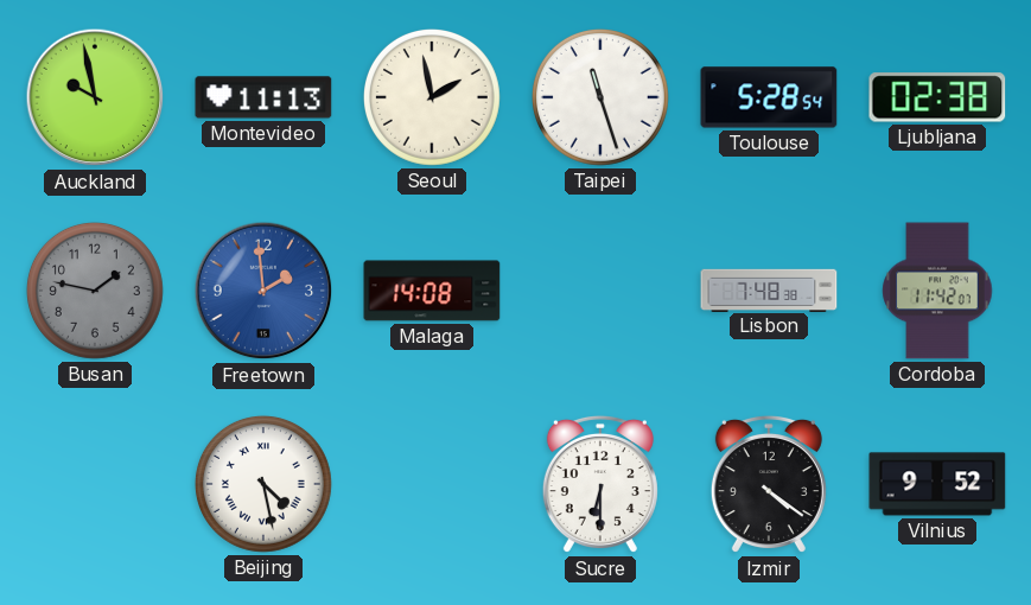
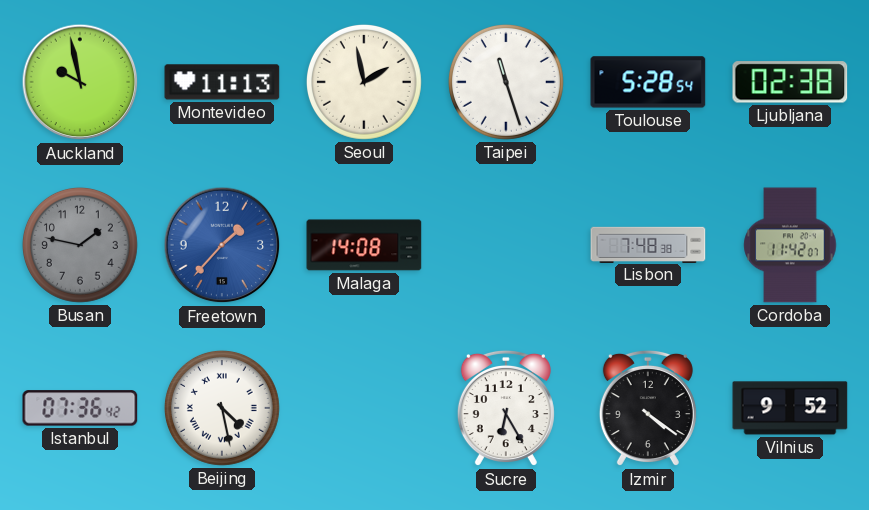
Freetown: 1:59 -> 1:37 (222, 245)
Istanbul: none -> 07:36 (80, 408)
Sucre: 6:30 -> 6:25 (506, 408)
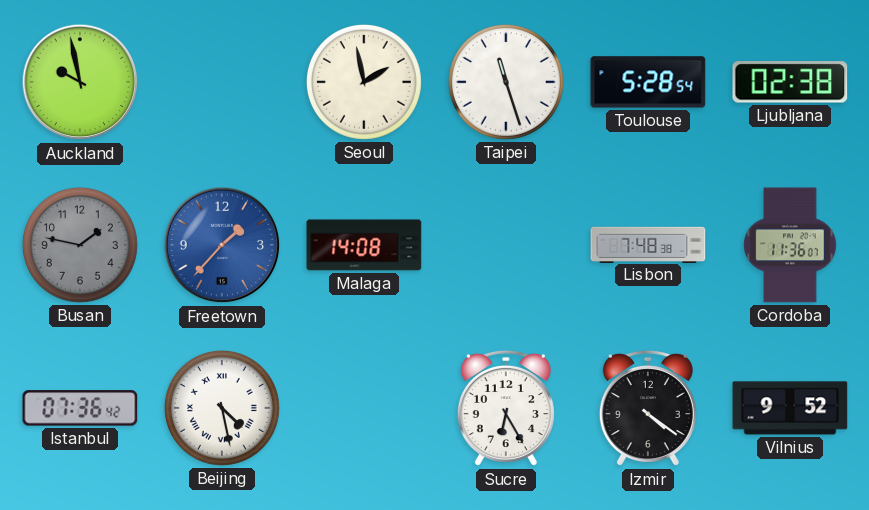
Montevideo: 11:13 -> none (222, 82)
Cordoba: 11:42 -> 11:36 (790, 245)
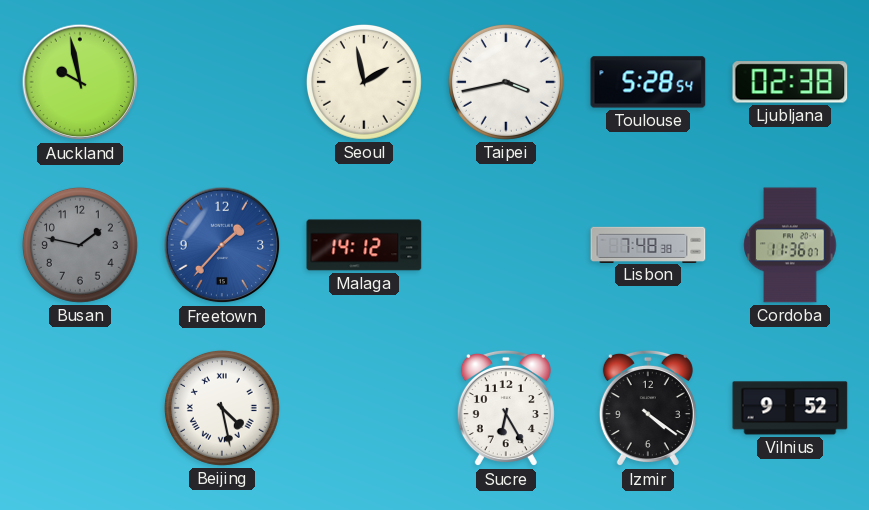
Taipei: 11:27 -> 3:43 (506, 82)
Malaga: 14:08 -> 14:12 (364, 245)
Istanbul: 07:36 -> none (80, 408)
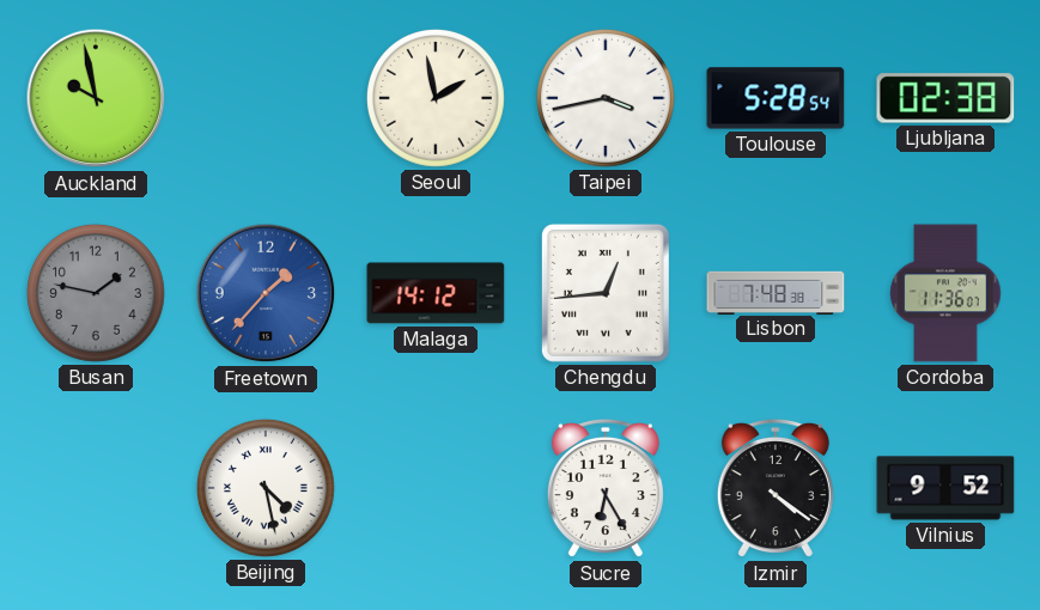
Chengdu: none -> 12:44 (606, 293)
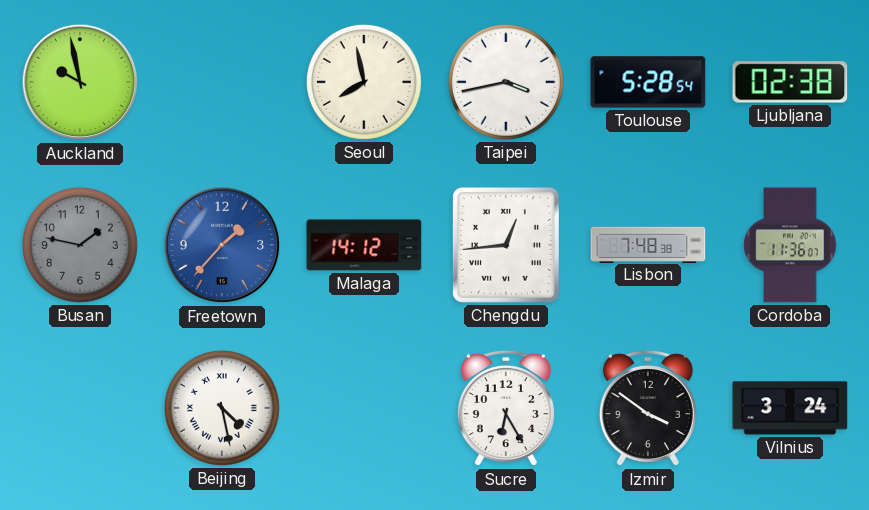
Seoul: 1:58 -> 7:58 (364, 82)
Izmir: 4:21 -> 3:51 (648, 408)
Vilnius: 9:52 -> 3:24 (790, 408)
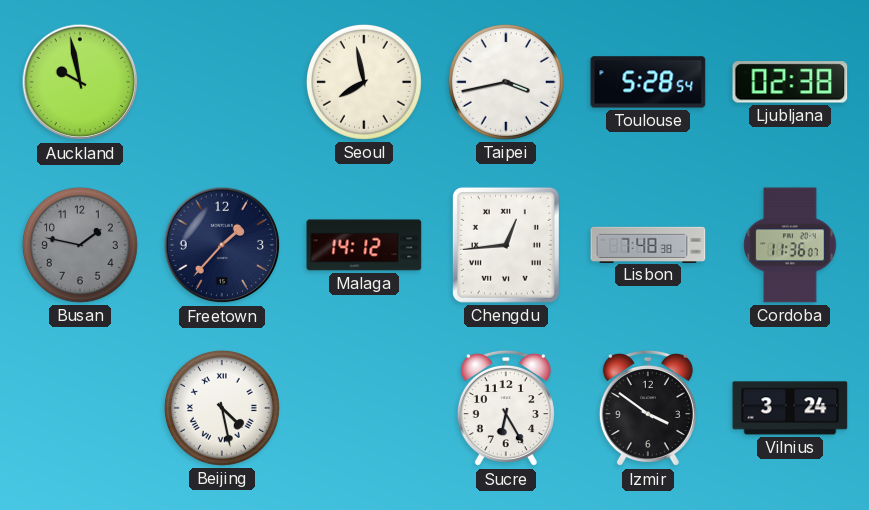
Freetown dial: blue -> navy (222, 245)
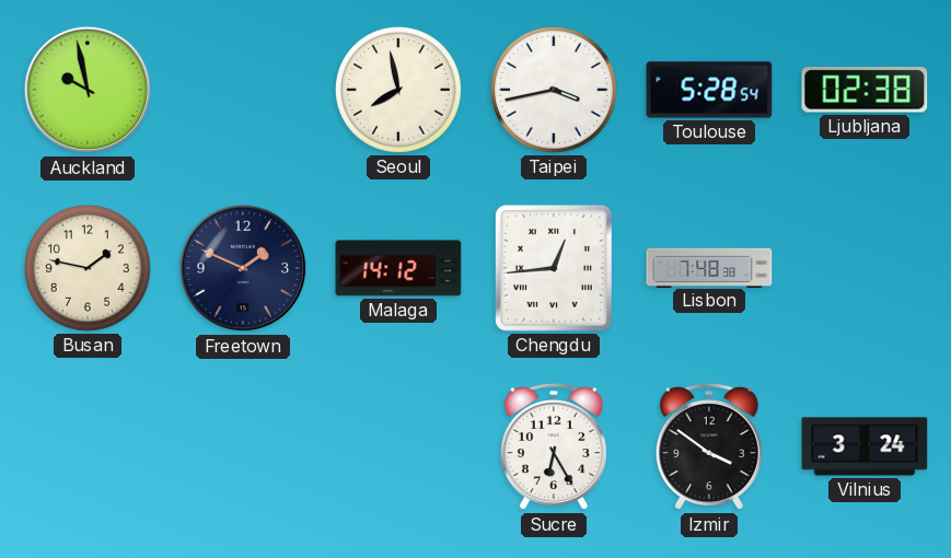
Busan dial: grey -> cream (88, 268)
Freetown: 1:37 -> 1:49 (243, 268)
Cordoba: 11:36 -> none (790, 245)
Beijing: 4:28 -> none (222, 408)
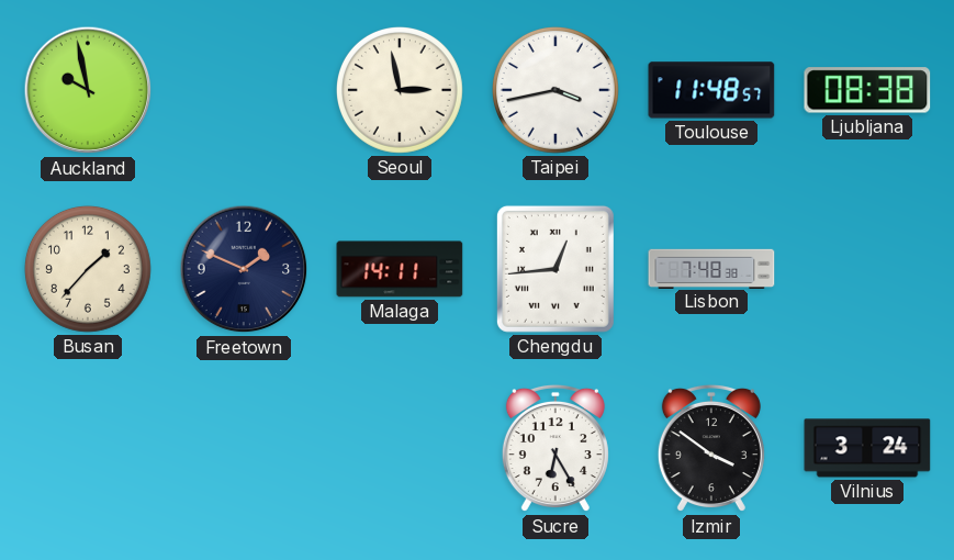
Seoul: 7:58 -> 2:58 (400, 90)
Toulouse: 5:28 -> 11:48 (711, 90)
Ljubljana: 02:38 -> 08:38 (867, 90)
Busan: 1:47 -> 1:37 (88, 269)
Malaga: 14:12 -> 14:11 (400, 269)
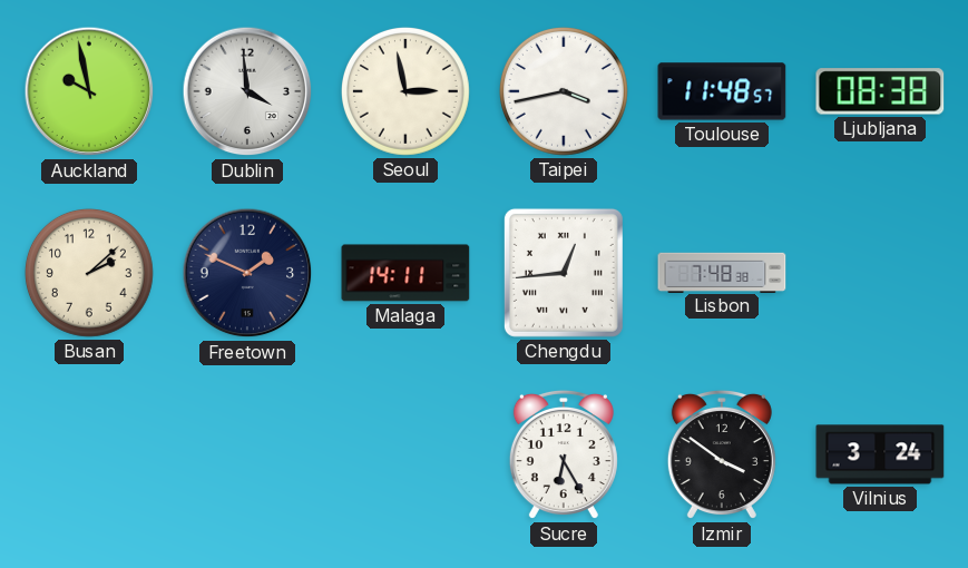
Dublin: none -> 3:59 (247, 91)
Busan: 1:37 -> 2:08 (89, 273)
